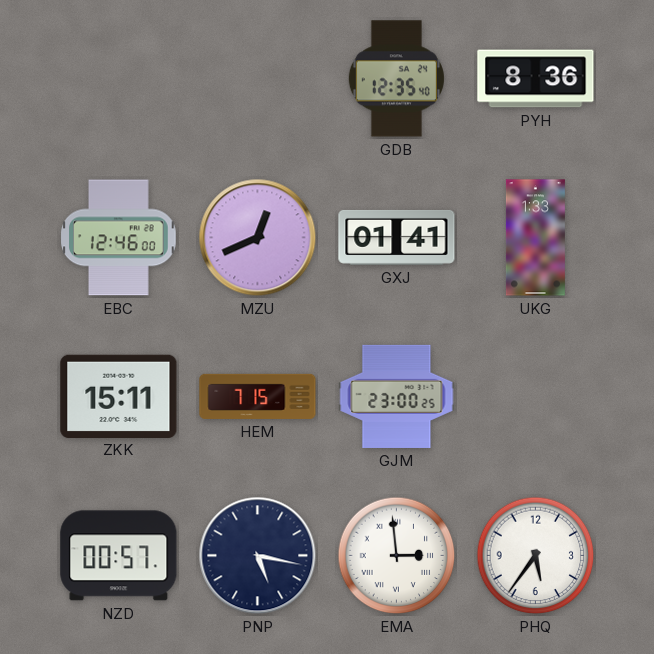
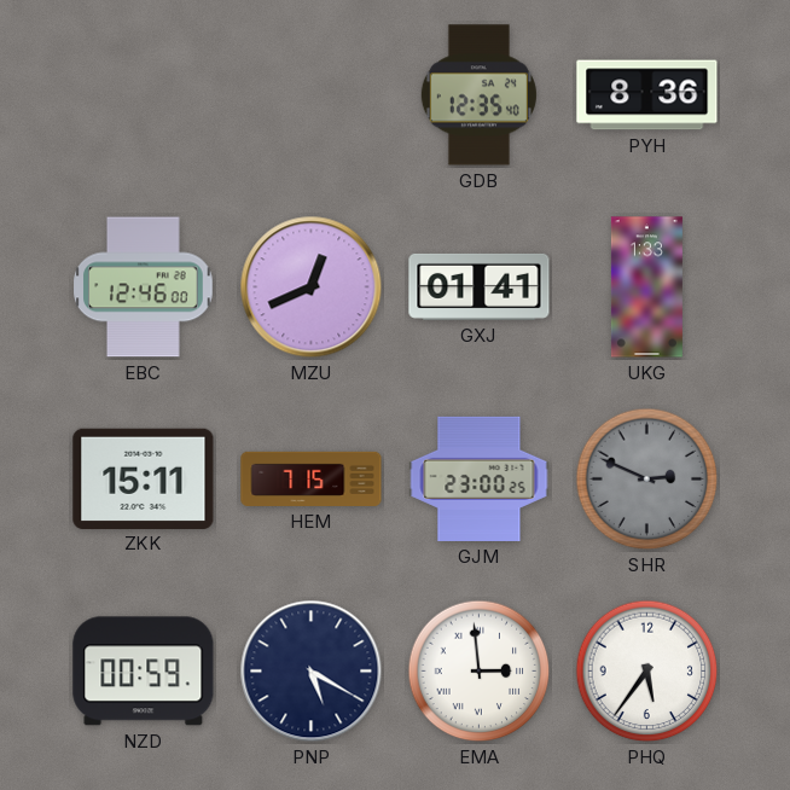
SHR: none -> 2:49 (647, 480)
NZD: 00:57 -> 00:59 (144, 672)
PNP: 5:17 -> 5:20 (312, 672)
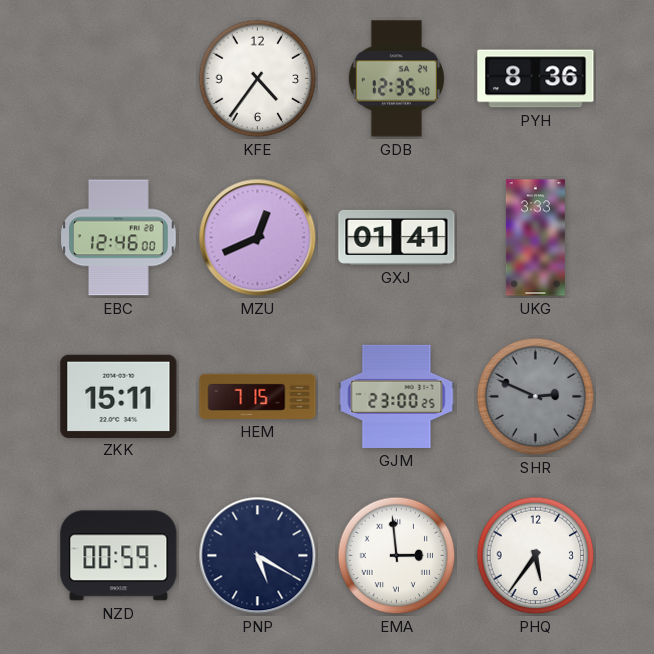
KFE: none -> 4:36 (258, 79)
UKG: 1:33 -> 3:33 (535, 238)
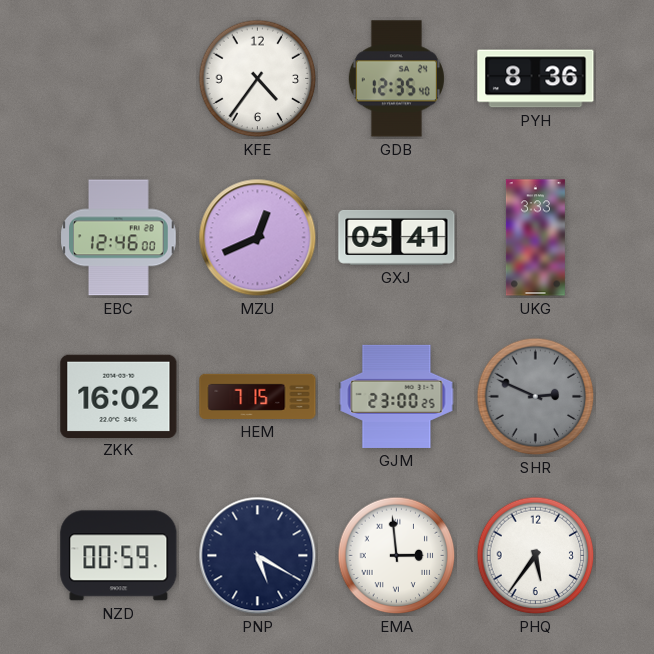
GXJ: 01:41 -> 05:41 (397, 237)
ZKK: 15:11 -> 16:02 (119, 396)
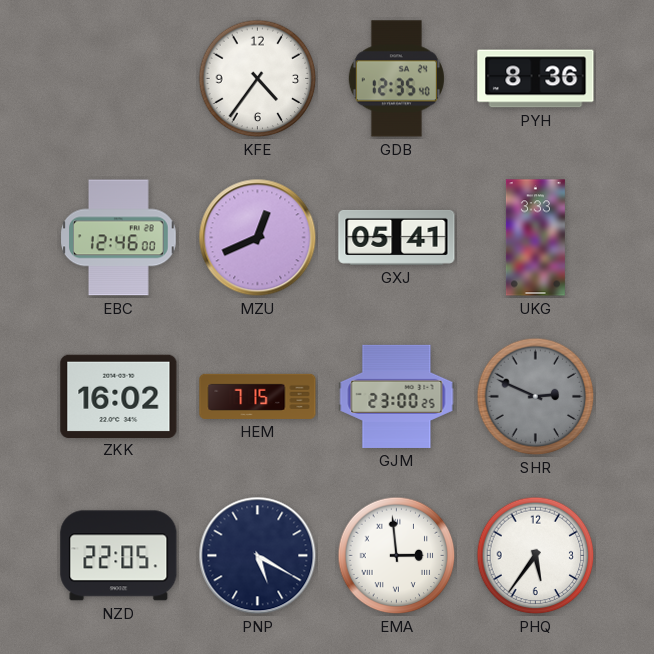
NZD: 00:59 -> 22:05 (119, 556)
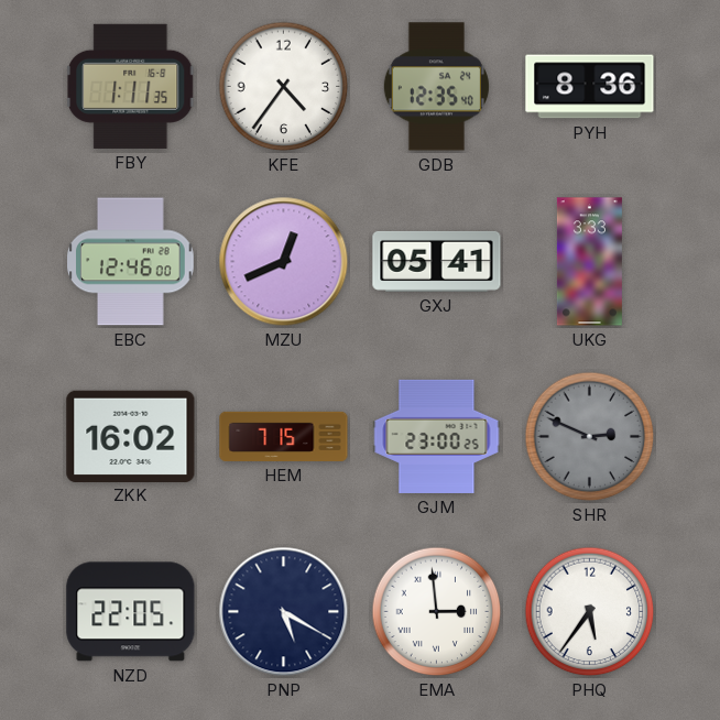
FBY: none -> 1:11 (131, 86)
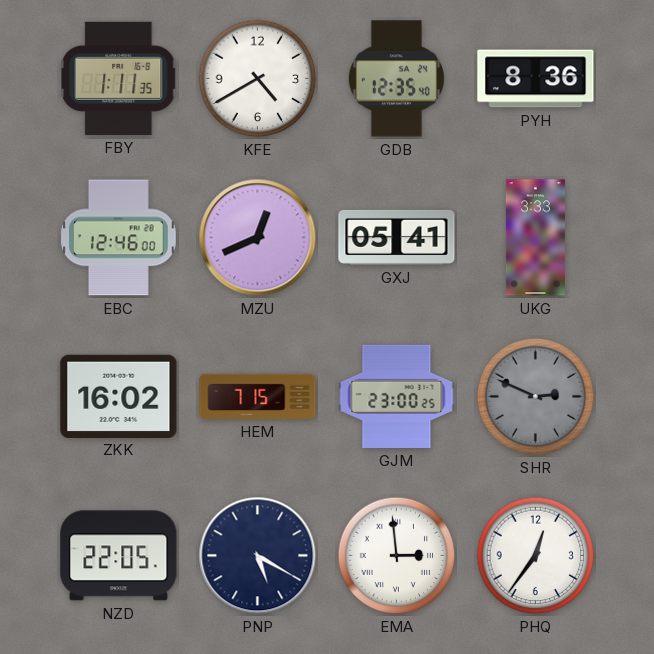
KFE: 4:36 -> 4:40 (258, 79)
PHQ: 5:36 -> 12:36 (536, 556)
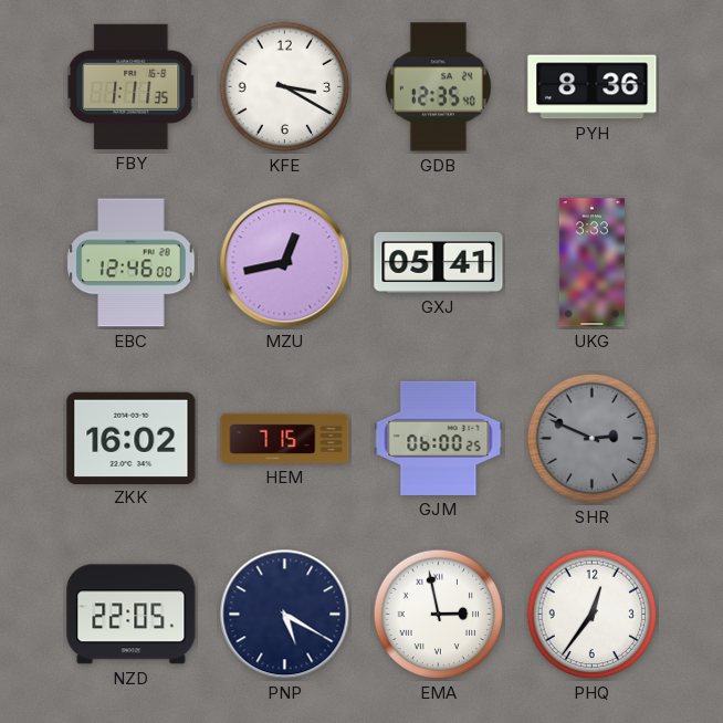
KFE: 4:40 -> 3:20 (285, 87)
MZU: 12:41 -> 12:43 (285, 263)
GJM: 23:00 -> 06:00 (439, 438)
EMA: 2:59 -> 2:58 (439, 615)
